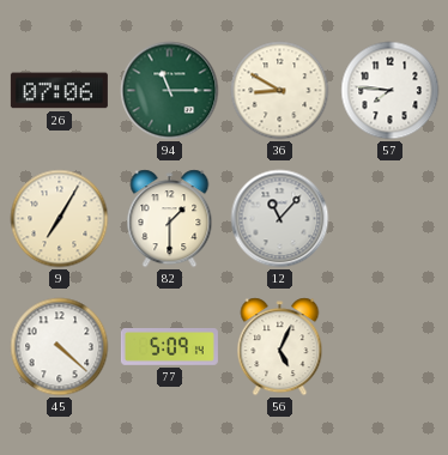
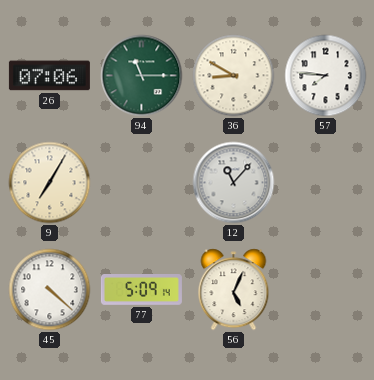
82: 1:30 -> none (170, 219)
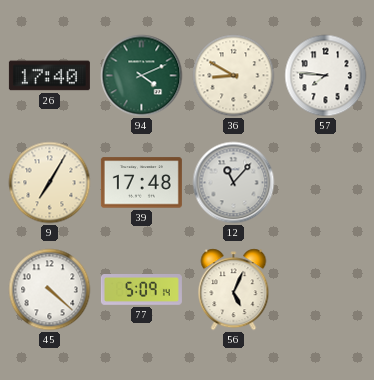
26: 07:06 -> 17:40 (49, 76)
94: 11:15 -> 4:11 (142, 76)
39: none -> 17:48 (141, 183)
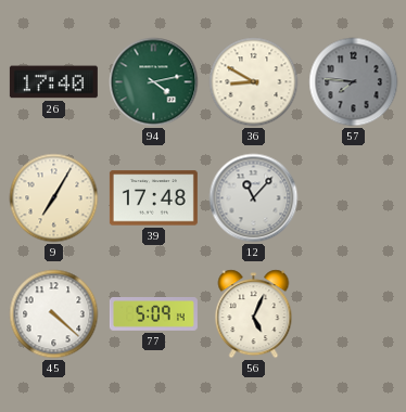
94: 4:11 -> 4:13 (154, 82)
57 dial: white -> grey (354, 82)
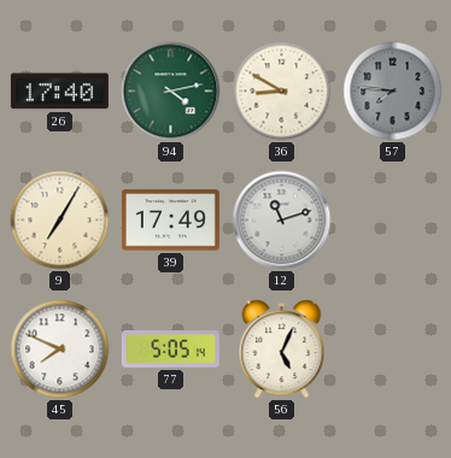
39: 17:48 -> 17:49 (170, 221)
12: 11:07 -> 11:12 (282, 221)
45: 4:22 -> 7:49 (60, 350)
77: 5:09 -> 5:05 (170, 350)
